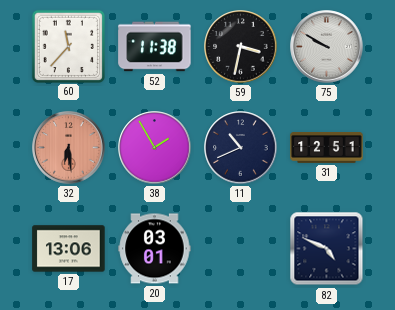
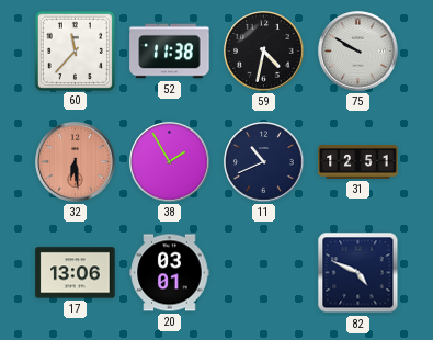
59: 3:32 -> 4:32 (264, 52)
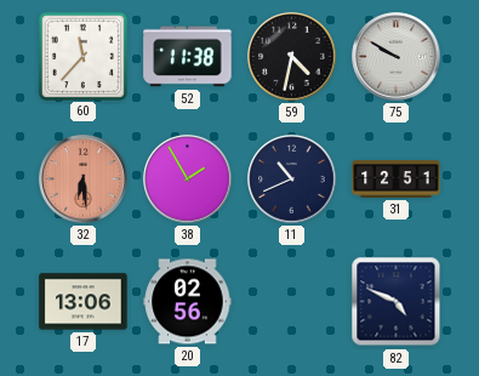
20: 03:01 -> 02:56 (188, 302)
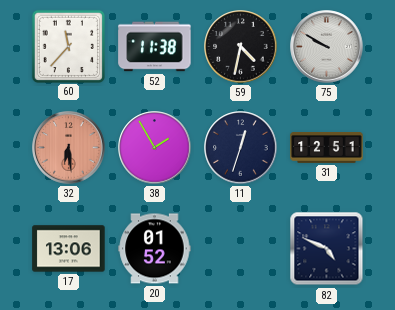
11: 10:41 -> 12:33 (241, 148)
20: 02:56 -> 01:52 (155, 249)
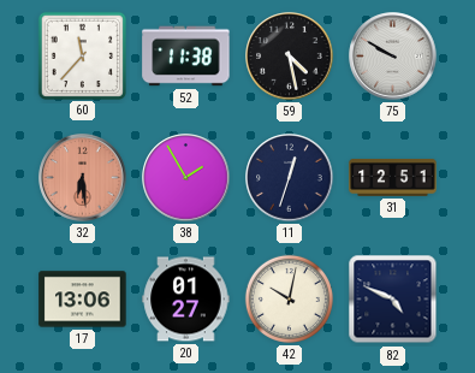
59: 4:32 -> 4:28 (290, 57)
20: 01:52 -> 01:27 (186, 300)
42: none -> 10:02 (289, 298)
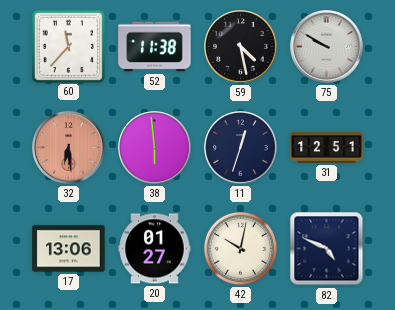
38: 1:55 -> 5:59 (155, 148)
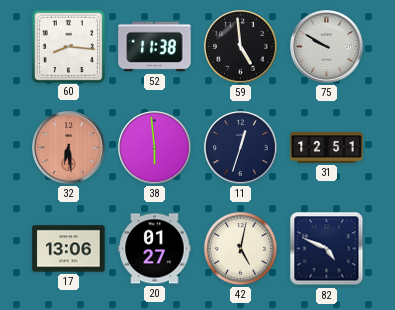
60: 11:37 -> 8:16 (68, 46)
59: 4:28 -> 4:59 (241, 47)
42: 10:02 -> 5:02 (240, 248)
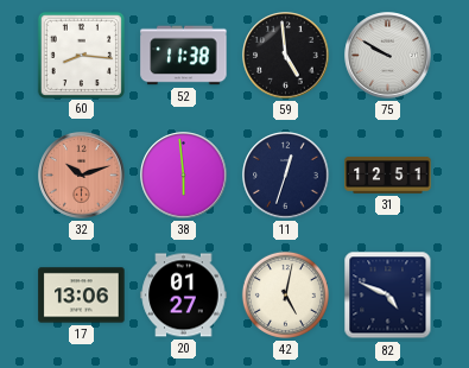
32: 6:29 -> 10:12 (82, 176)
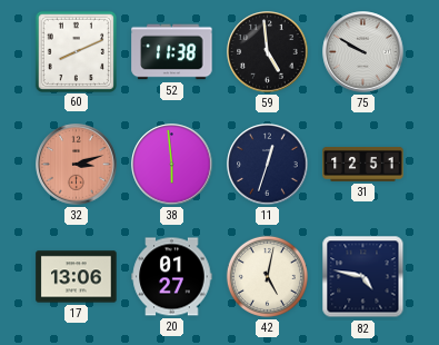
60: 8:16 -> 8:11 (76, 51)
32: 10:12 -> 3:12 (77, 165)
82: 4:49 -> 4:47 (363, 277)
